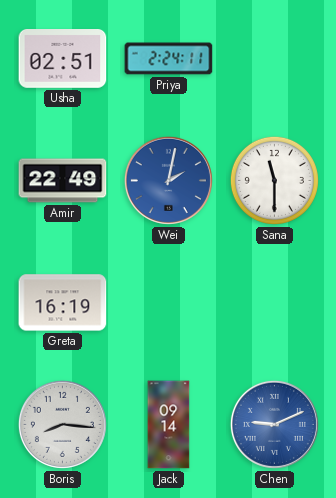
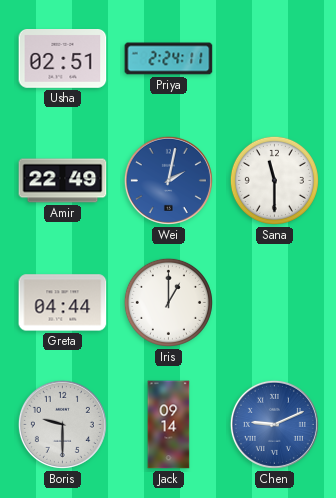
Greta: 16:19 -> 04:44 (63, 303)
Iris: none -> 1:00 (168, 302)
Boris: 8:16 -> 9:30 (62, 424)
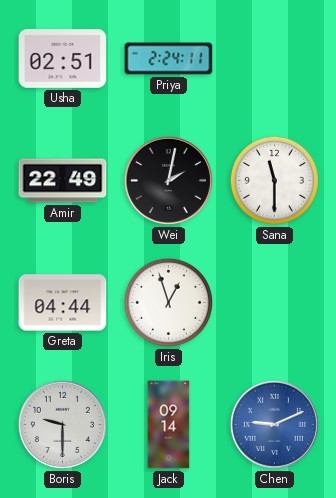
Wei dial: blue -> black (168, 180)
Iris: 1:00 -> 12:57 (168, 302)
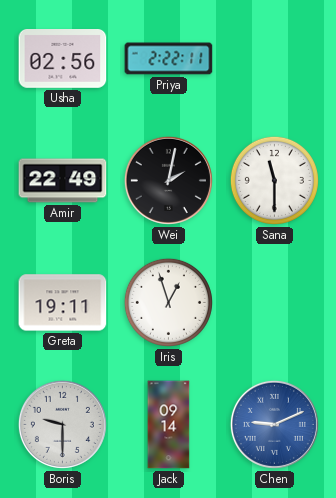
Usha: 02:51 -> 02:56 (63, 59)
Priya: 2:24 -> 2:22 (169, 59)
Greta: 04:44 -> 19:11 (63, 303)
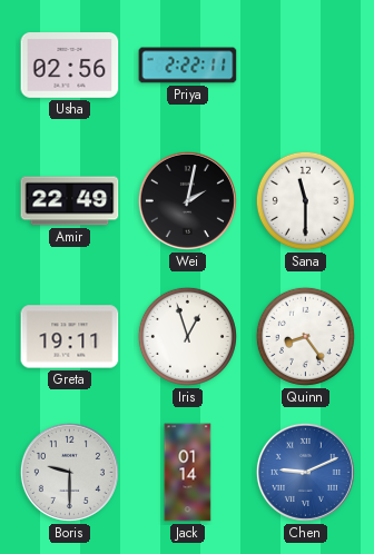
Quinn: none -> 8:24 (305, 336)
Jack: 09:14 -> 01:14 (188, 473)
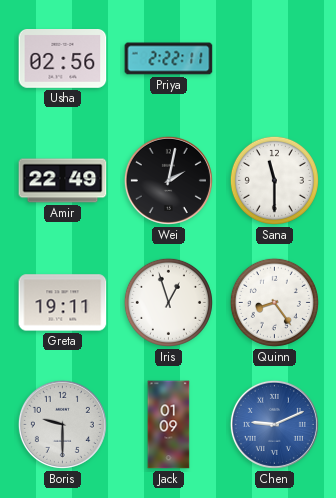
Jack: 01:14 -> 01:09 (169, 425)
